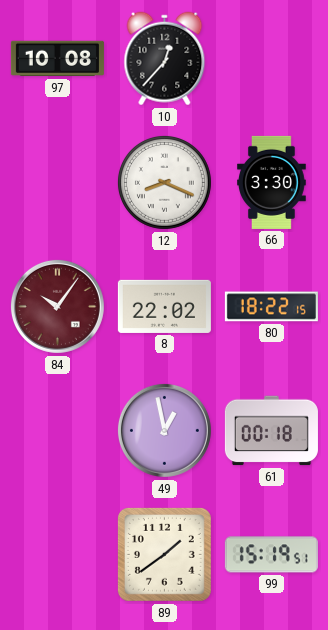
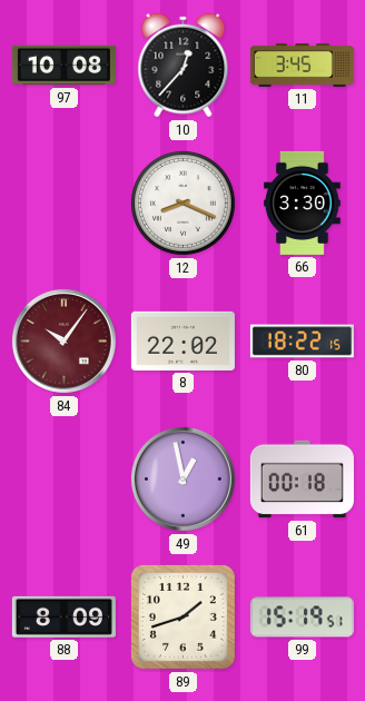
11: none -> 3:45 (302, 66)
88: none -> 8:09 (63, 616)
89: 1:39 -> 1:42 (182, 616)
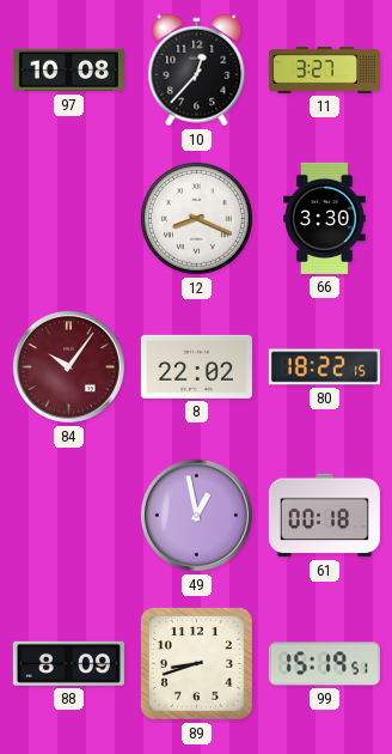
11: 3:45 -> 3:27 (324, 71)
89: 1:42 -> 8:42 (196, 663)
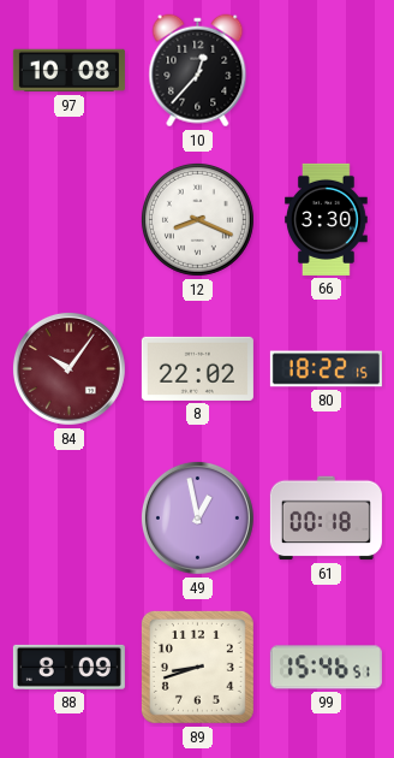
11: 3:27 -> none (324, 71)
99: 15:19 -> 15:46 (326, 668)
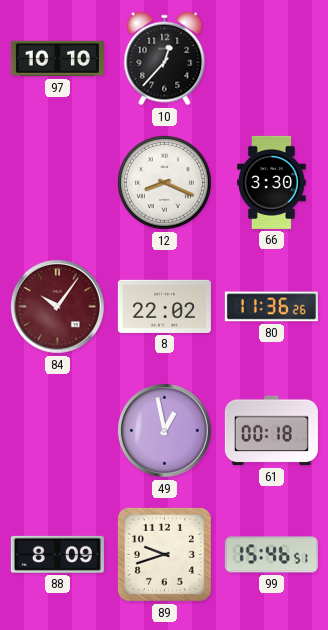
97: 10:08 -> 10:10 (57, 59)
80: 18:22 -> 11:36 (271, 307)
89: 8:42 -> 9:42 (164, 554)
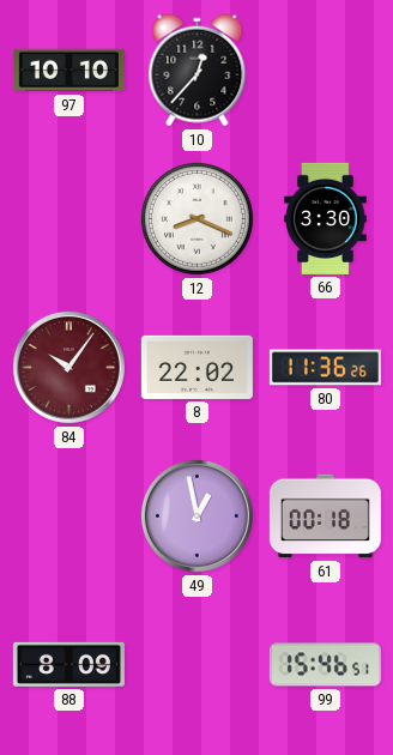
89: 9:42 -> none (164, 554)
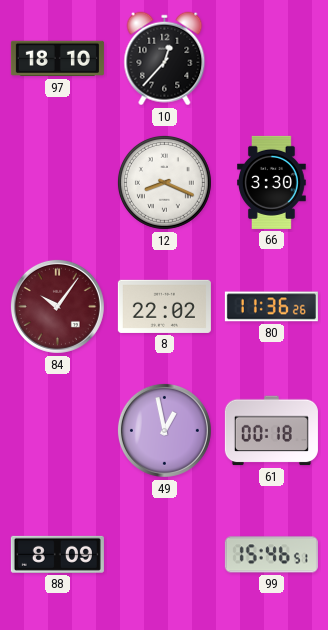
97: 10:10 -> 18:10 (57, 59)
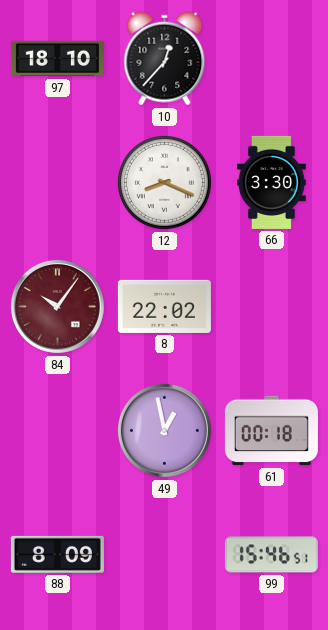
80: 11:36 -> none (271, 307)
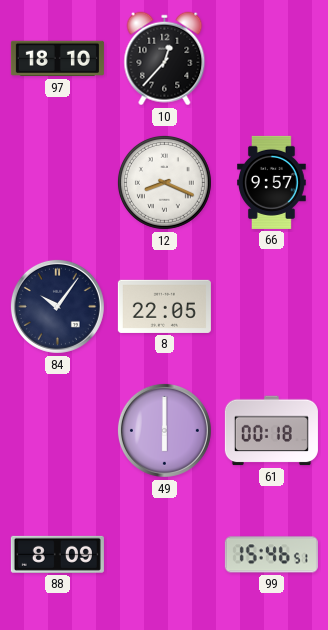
66: 3:30 -> 9:57 (272, 182)
84 dial: burgundy -> navy (57, 306)
8: 22:02 -> 22:05 (164, 306)
49: 12:58 -> 6:00 (164, 430)
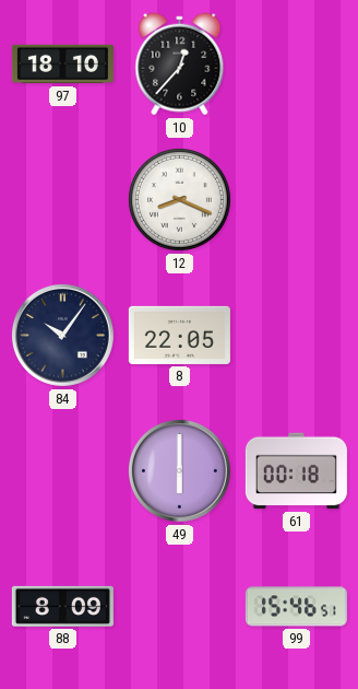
66: 9:57 -> none (272, 182)
